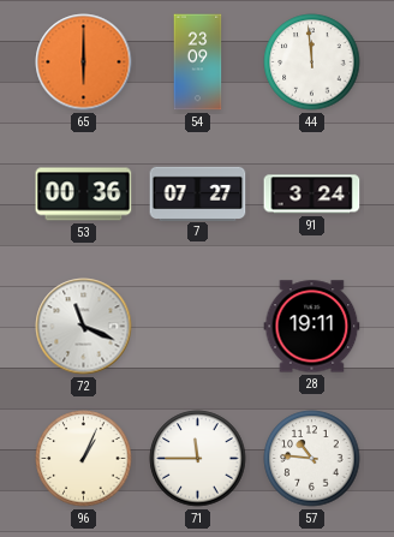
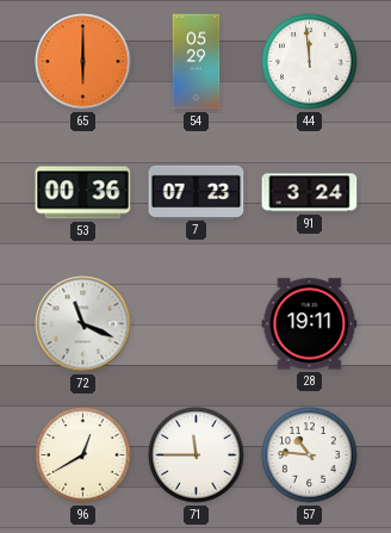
54: 23:09 -> 05:29 (197, 62)
7: 07:27 -> 07:23 (197, 192)
96: 1:04 -> 12:40 (83, 455)
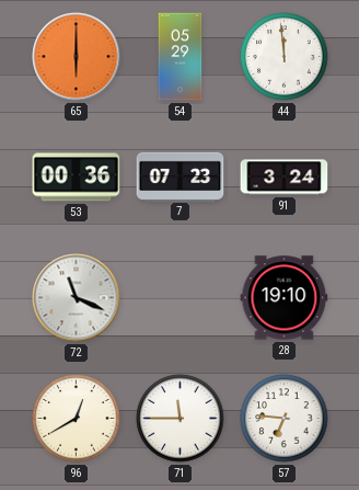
28: 19:11 -> 19:10 (285, 298)
57: 10:46 -> 6:46 (285, 419)
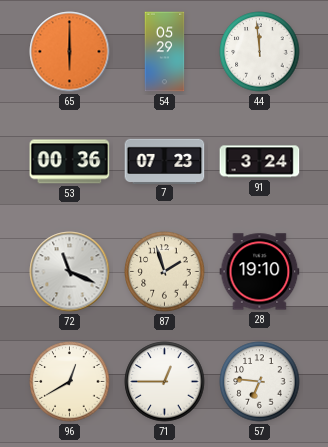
87: none -> 1:57 (165, 272)
71: 11:45 -> 12:45 (165, 382)
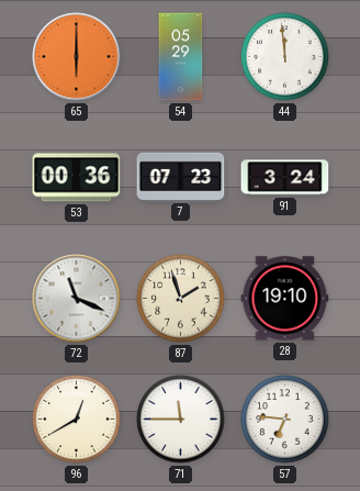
71: 12:45 -> 11:45 (181, 420)
